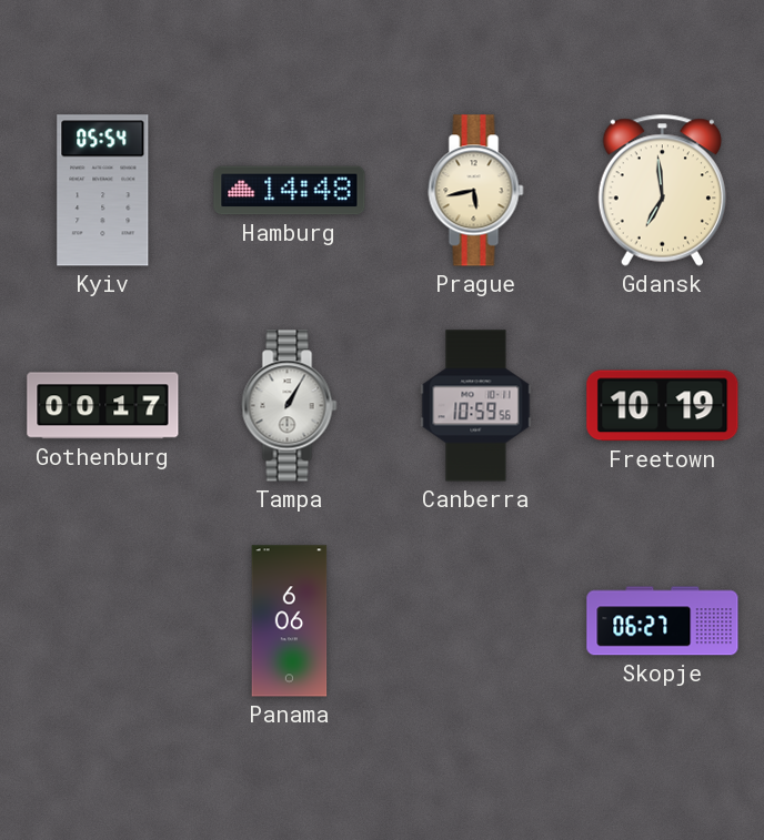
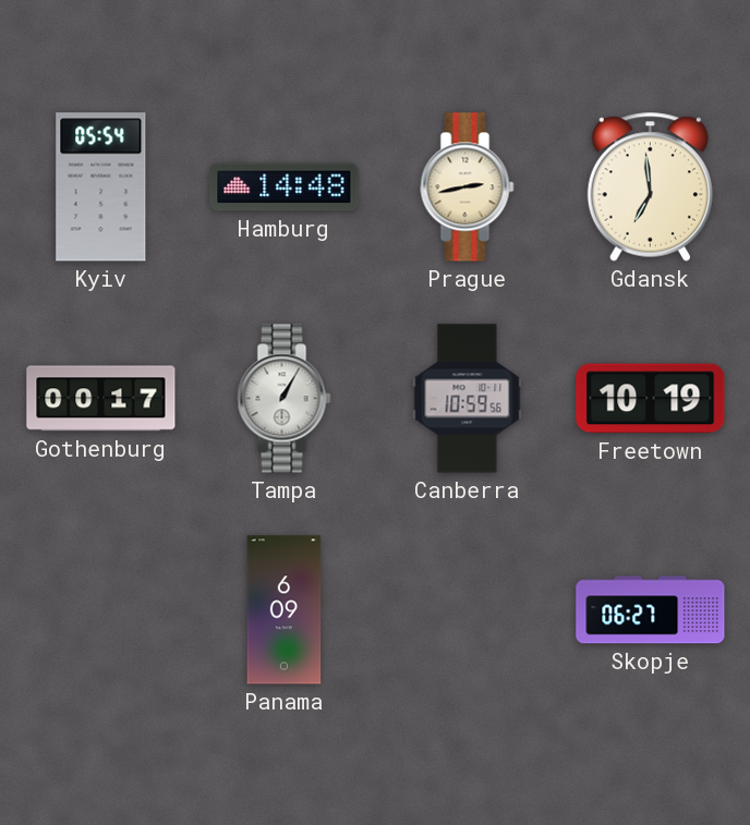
Prague: 5:43 -> 2:43 (468, 187)
Panama: 6:06 -> 6:09 (285, 610)
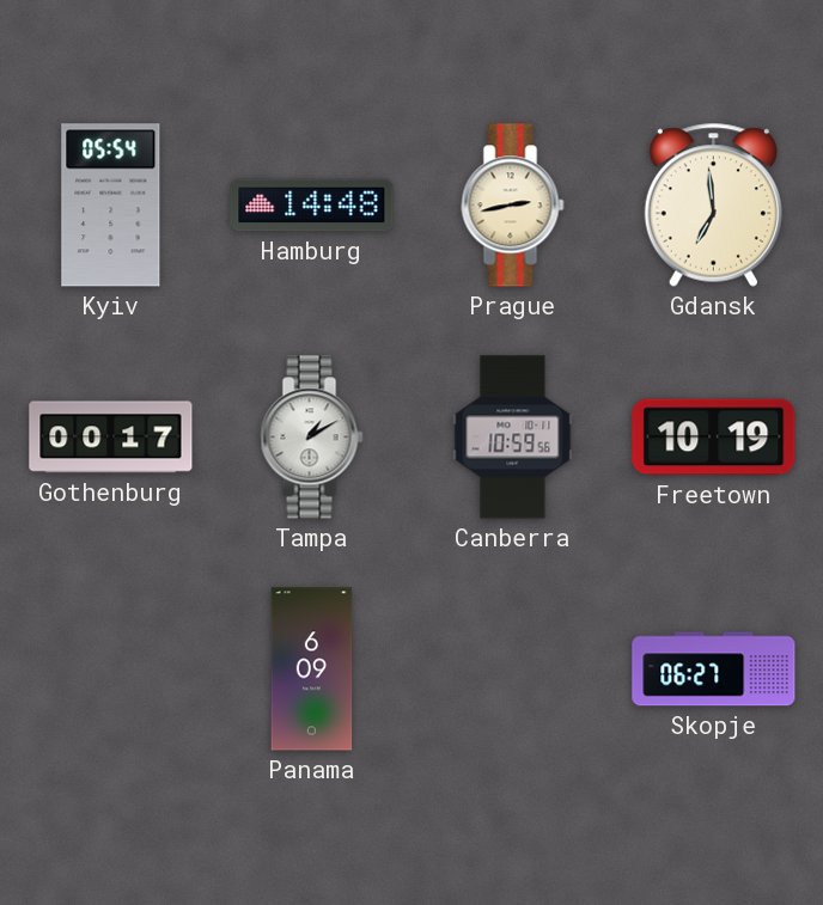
Tampa: 1:05 -> 1:10 (312, 438)
